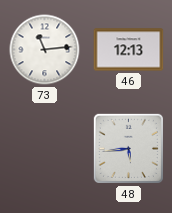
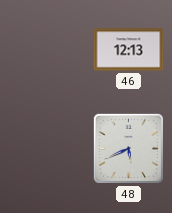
73: 11:14 -> none (45, 50)
48: 5:44 -> 5:41 (128, 148)
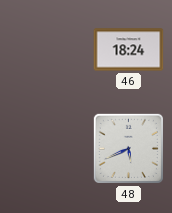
46: 12:13 -> 18:24 (129, 50)
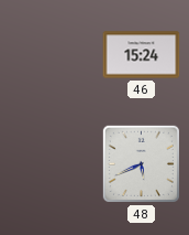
46: 18:24 -> 15:24 (142, 55)
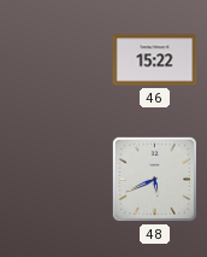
46: 15:24 -> 15:22 (155, 60)
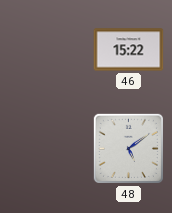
48: 5:41 -> 5:09 (128, 148)
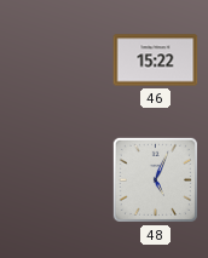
48: 5:09 -> 5:04 (155, 179)
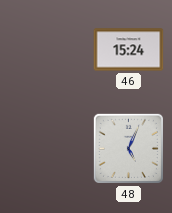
46: 15:22 -> 15:24 (129, 50)
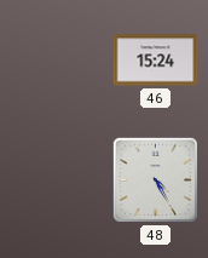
48: 5:04 -> 4:25 (155, 179)
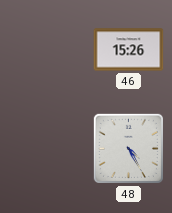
46: 15:24 -> 15:26 (129, 50)
